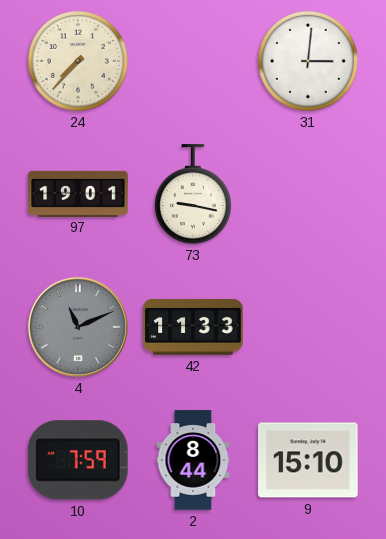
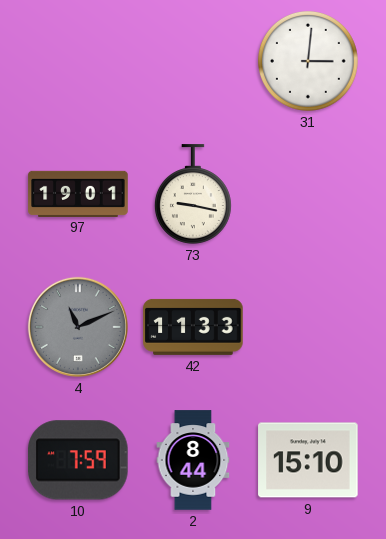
24: 7:37 -> none (78, 61)
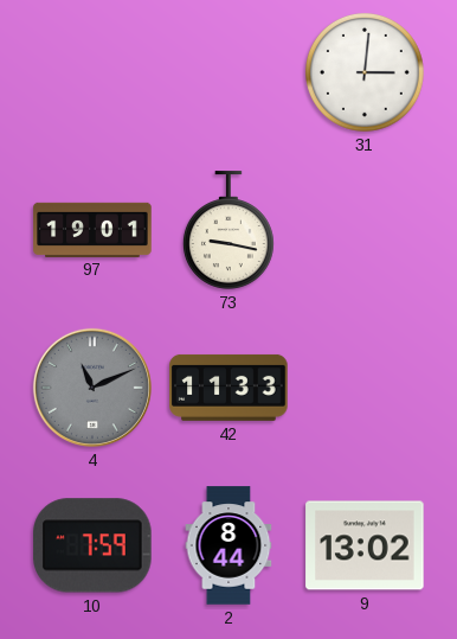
9: 15:10 -> 13:02 (365, 545)
